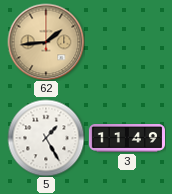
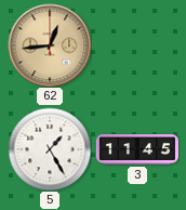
62: 1:44 -> 12:44 (50, 45)
3: 11:49 -> 11:45 (136, 150)
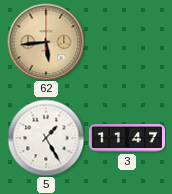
62: 12:44 -> 5:44 (46, 42)
3: 11:45 -> 11:47 (126, 139)
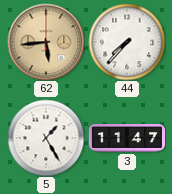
44: none -> 7:37 (127, 42)
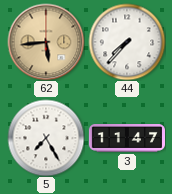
5: 1:25 -> 7:25 (46, 138)
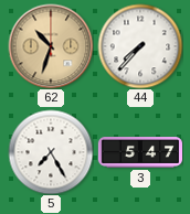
62: 5:44 -> 10:33 (51, 46)
3: 11:47 -> 5:47 (139, 153)
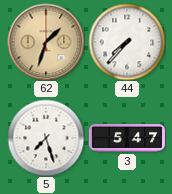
62: 10:33 -> 1:33 (46, 42)
5: 7:25 -> 7:27 (46, 138)
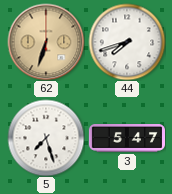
62: 1:33 -> 6:33 (46, 42)
44: 7:37 -> 7:42 (127, 42)
